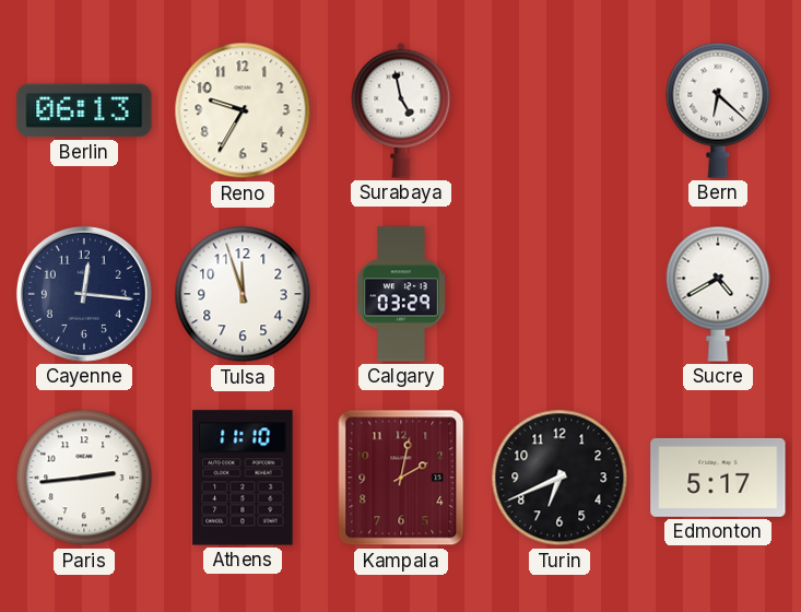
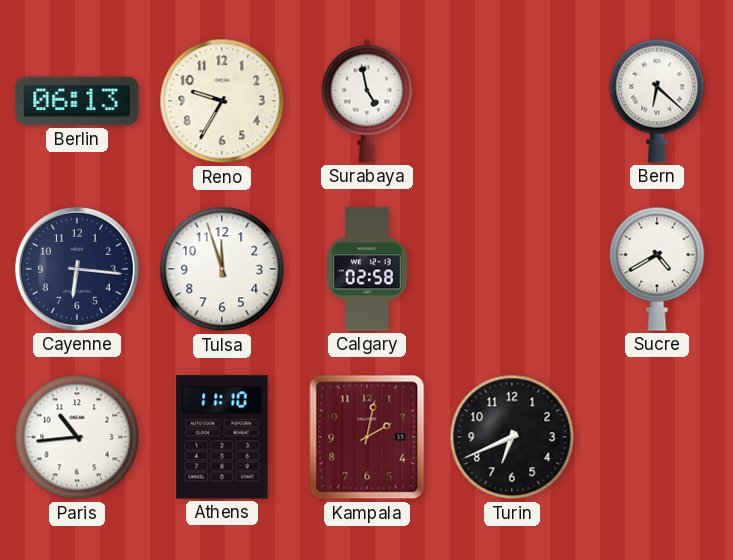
Cayenne: 12:16 -> 6:16 (77, 269)
Calgary: 03:29 -> 02:58 (367, 269)
Paris: 2:44 -> 10:44 (77, 437)
Edmonton: 5:17 -> none (718, 478)
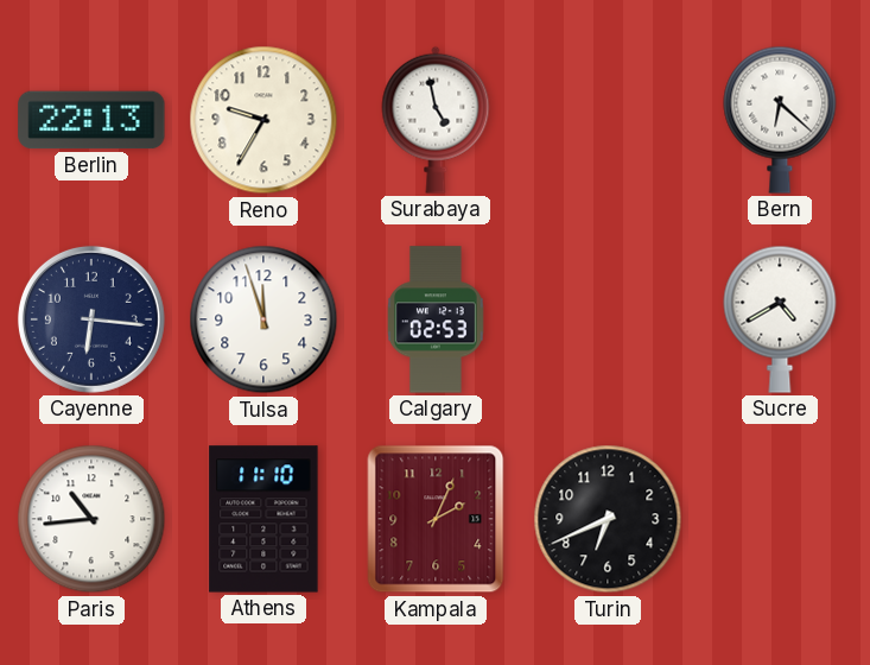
Berlin: 06:13 -> 22:13 (91, 120)
Calgary: 02:58 -> 02:53 (436, 319)
Kampala: 2:02 -> 2:04 (436, 519)
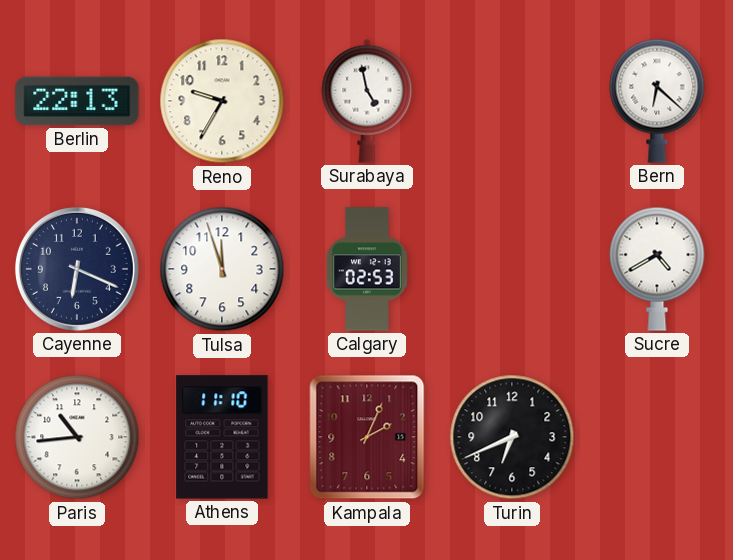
Cayenne: 6:16 -> 6:19 (77, 269)
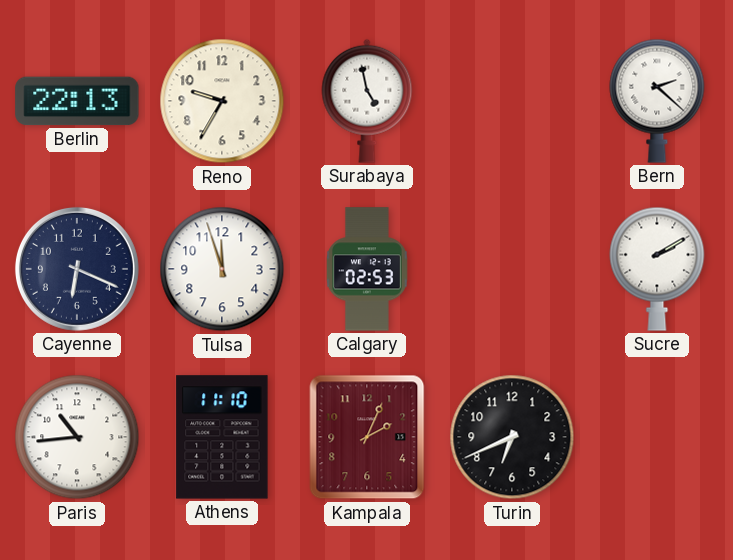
Bern: 6:22 -> 2:22 (657, 101)
Sucre: 4:40 -> 2:10 (657, 269)
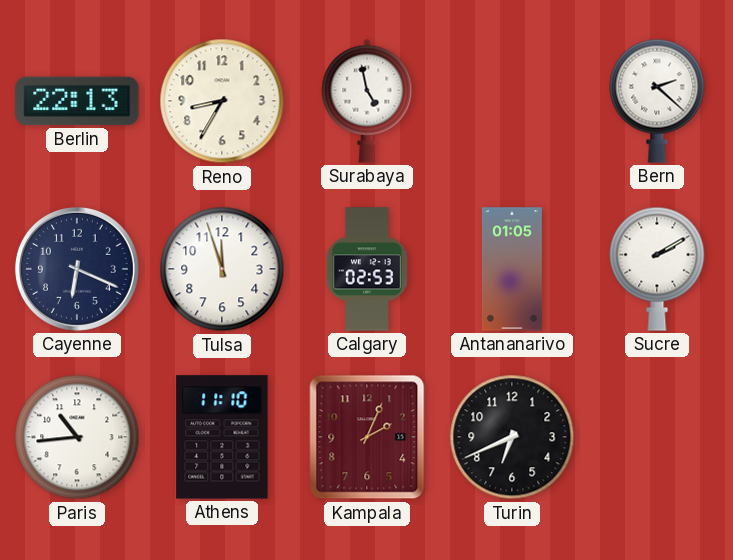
Reno: 9:35 -> 8:35 (222, 101)
Antananarivo: none -> 01:05 (512, 269)
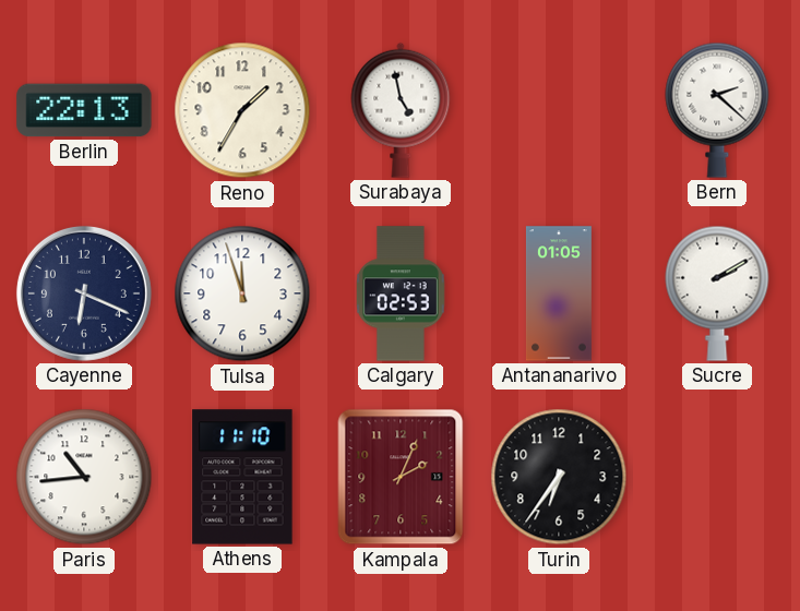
Reno: 8:35 -> 1:35 (242, 110)
Turin: 6:41 -> 6:36 (559, 477)
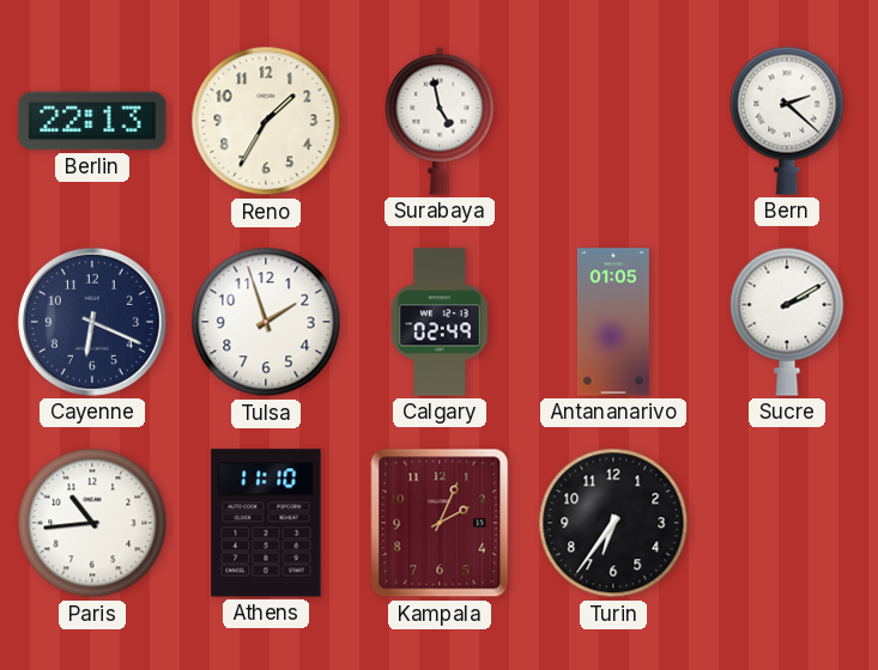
Tulsa: 11:57 -> 1:57 (266, 322)
Calgary: 02:53 -> 02:49 (440, 322)
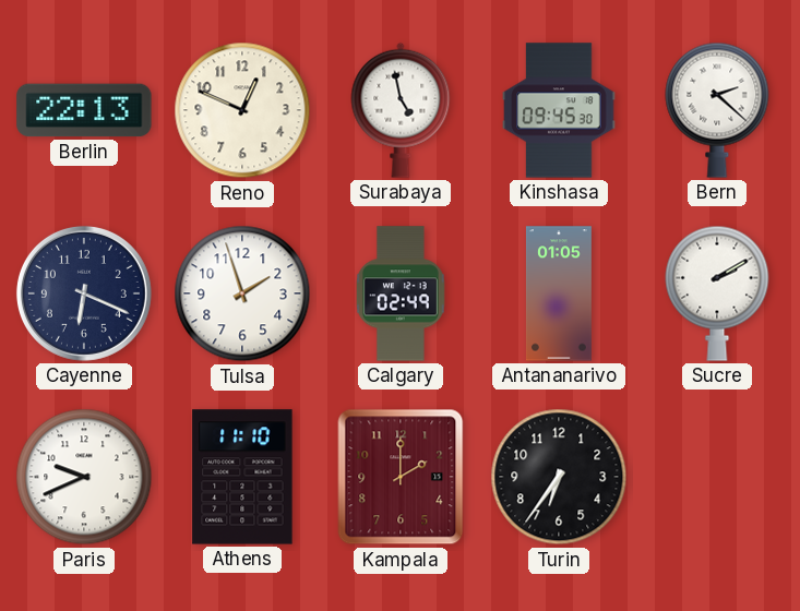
Reno: 1:35 -> 12:49 (242, 110)
Kinshasa: none -> 09:45 (559, 110)
Paris: 10:44 -> 9:41 (84, 477)
Kampala: 2:04 -> 2:00 (401, 477)
